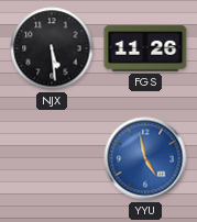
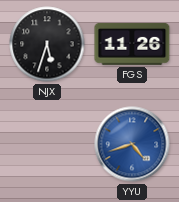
NJX: 5:29 -> 5:33 (47, 44)
YYU: 4:58 -> 4:42 (132, 144)
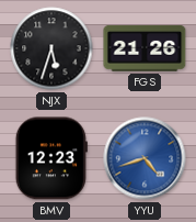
FGS: 11:26 -> 21:26 (145, 48)
BMV: none -> 12:23 (51, 158)
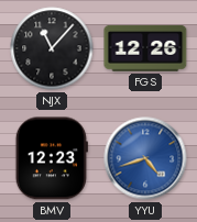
NJX: 5:33 -> 11:07 (52, 48)
FGS: 21:26 -> 12:26 (145, 48)
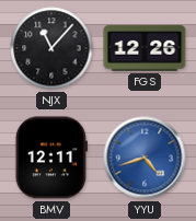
BMV: 12:23 -> 12:11 (51, 158)
